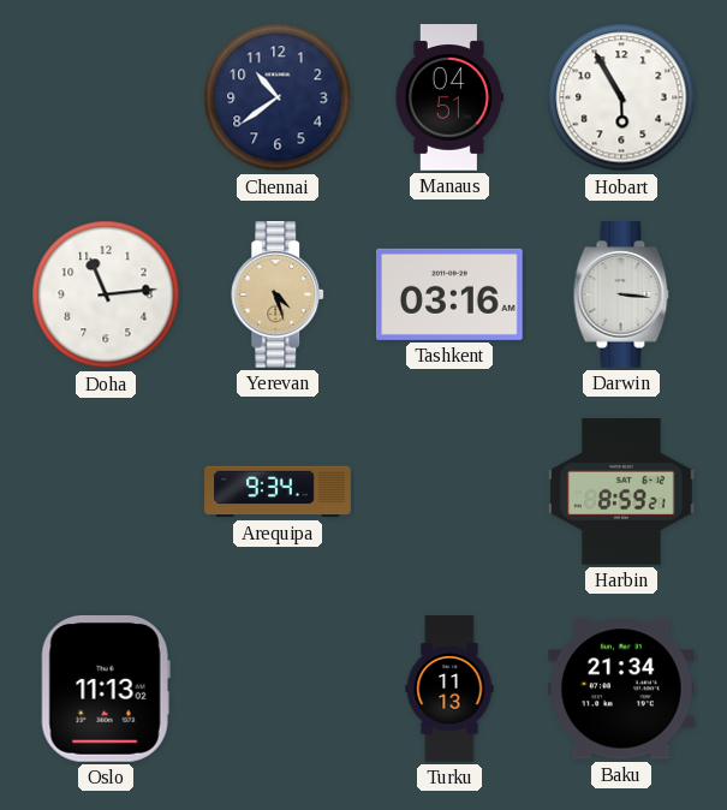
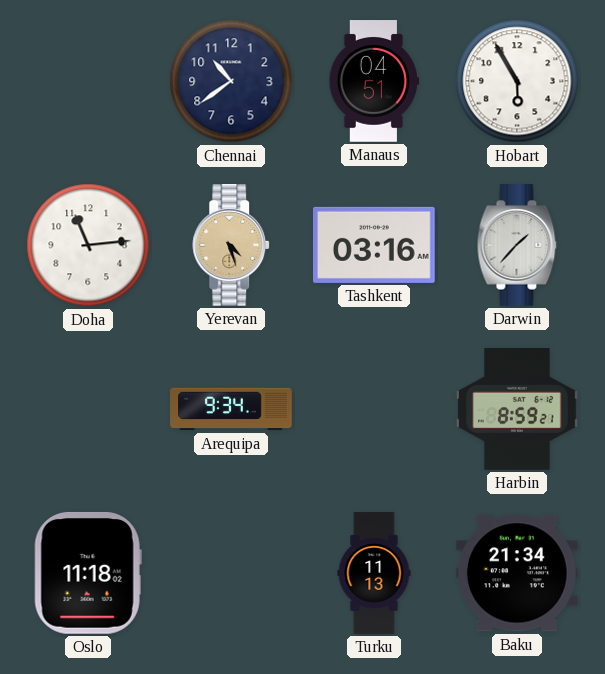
Darwin: 3:16 -> 1:37 (517, 245)
Oslo: 11:13 -> 11:18 (88, 573)
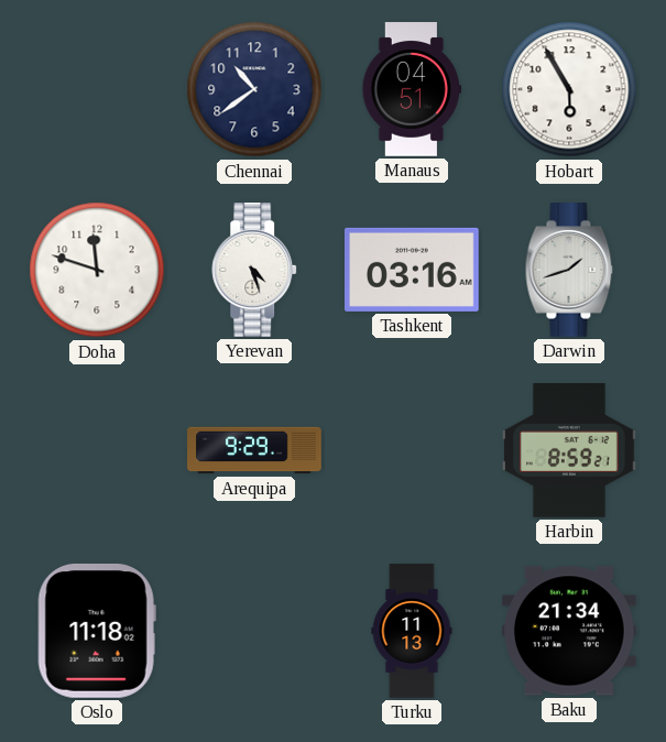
Doha: 11:14 -> 11:48 (97, 270)
Yerevan dial: champagne -> white (255, 270)
Darwin: 1:37 -> 1:42 (569, 270)
Arequipa: 9:34 -> 9:29 (254, 450)
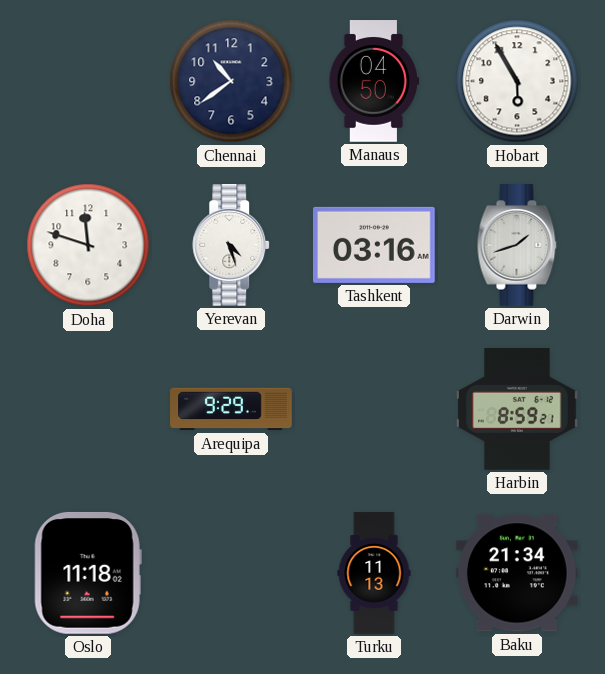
Manaus: 04:51 -> 04:50 (374, 81)
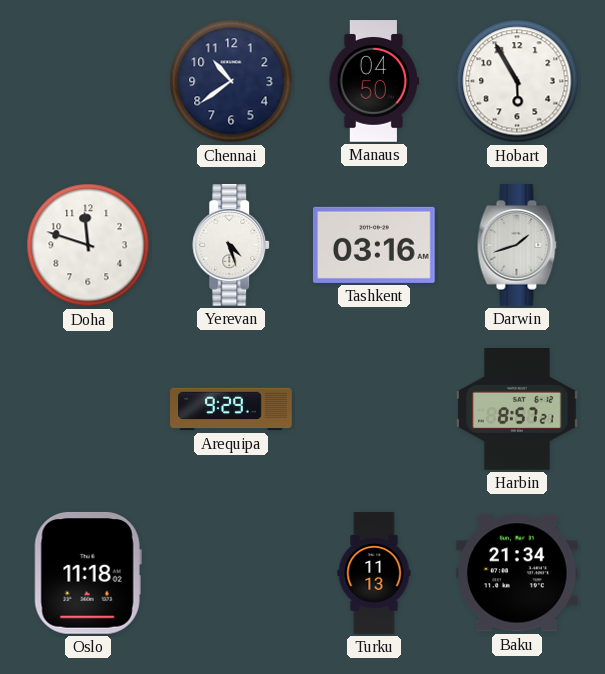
Harbin: 8:59 -> 8:57 (518, 410)
